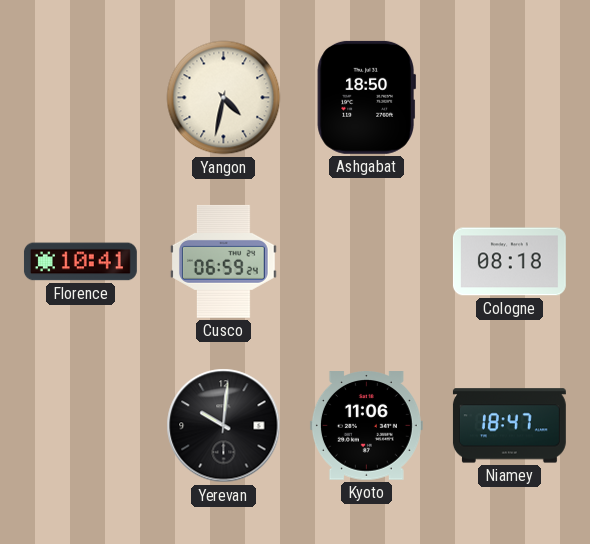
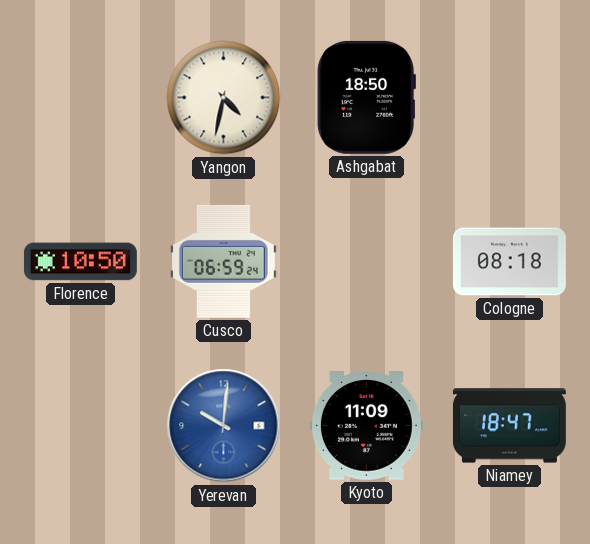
Florence: 10:41 -> 10:50 (80, 262)
Yerevan dial: black -> blue (224, 426)
Kyoto: 11:06 -> 11:09 (366, 426)
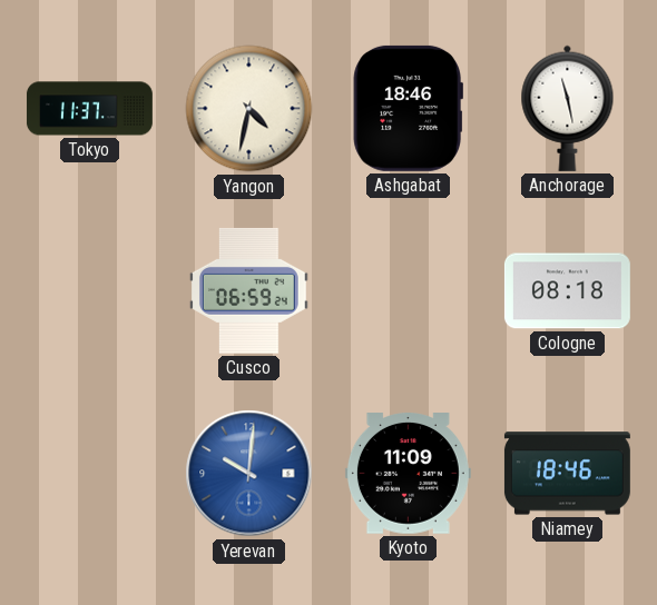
Tokyo: none -> 11:37 (89, 109)
Ashgabat: 18:50 -> 18:46 (408, 108)
Anchorage: none -> 11:28 (568, 108)
Florence: 10:50 -> none (80, 262)
Niamey: 18:47 -> 18:46 (567, 474)
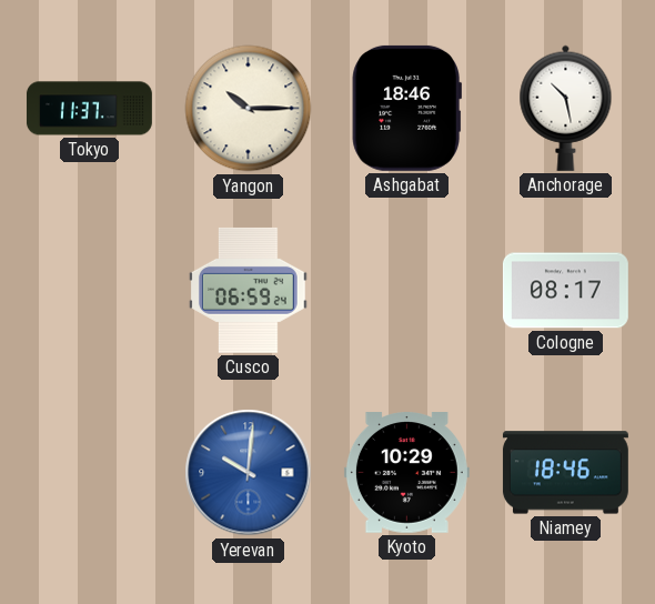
Yangon: 4:32 -> 10:15 (249, 109)
Anchorage: 11:28 -> 10:28 (566, 108)
Cologne: 08:18 -> 08:17 (565, 291)
Kyoto: 11:09 -> 10:29 (406, 473)
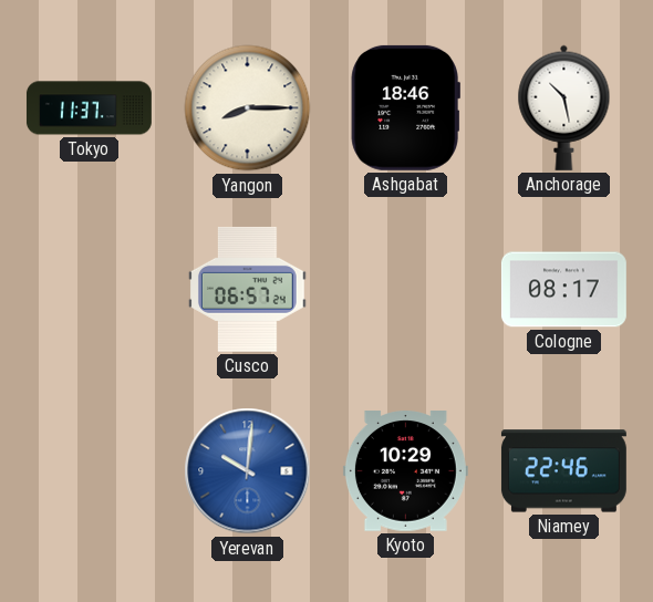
Yangon: 10:15 -> 8:15 (248, 108)
Cusco: 06:59 -> 06:57 (247, 289)
Niamey: 18:46 -> 22:46 (563, 471)
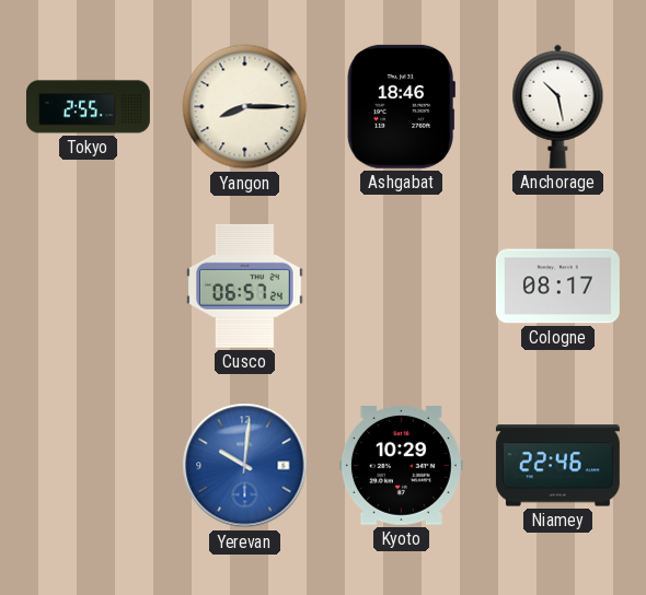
Tokyo: 11:37 -> 2:55 (88, 107)
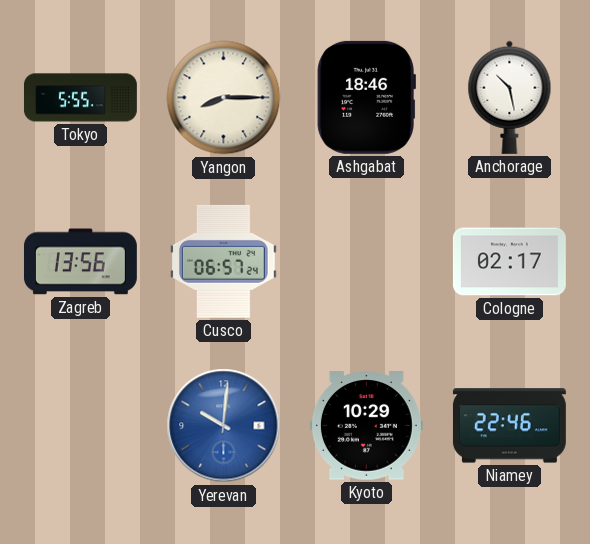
Tokyo: 2:55 -> 5:55 (80, 98)
Zagreb: none -> 13:56 (80, 262)
Cologne: 08:17 -> 02:17 (509, 262)
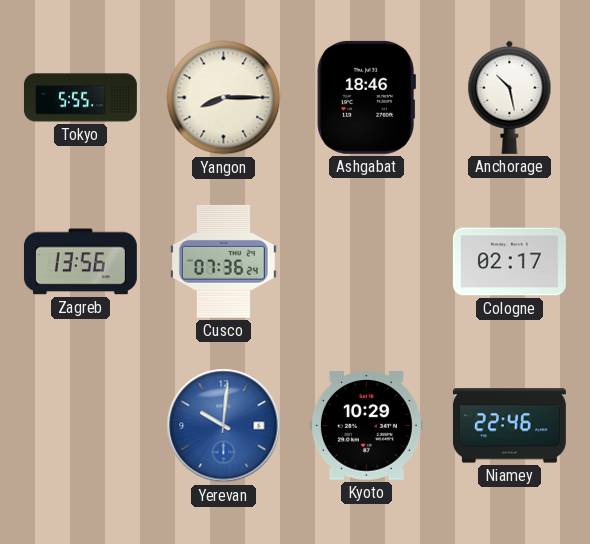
Cusco: 06:57 -> 07:36 (223, 261)
